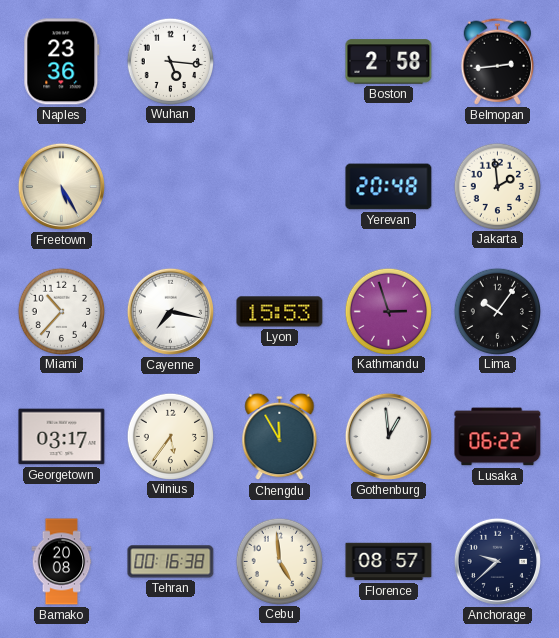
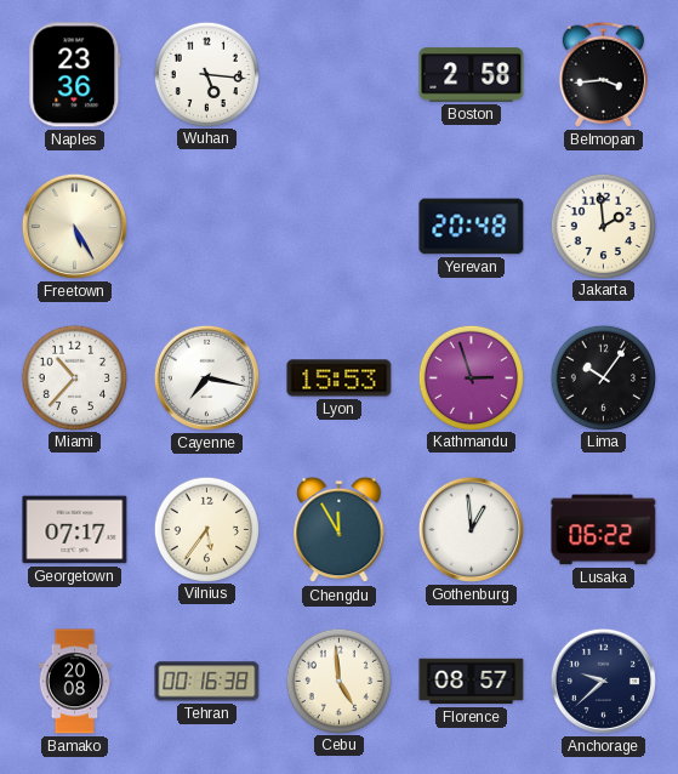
Belmopan: 2:44 -> 3:44 (604, 74)
Georgetown: 03:17 -> 07:17 (75, 530)
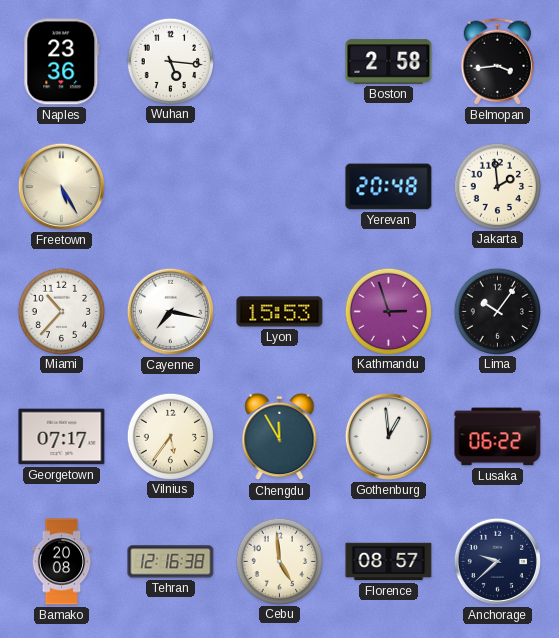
Tehran: 00:16 -> 12:16 (171, 562)
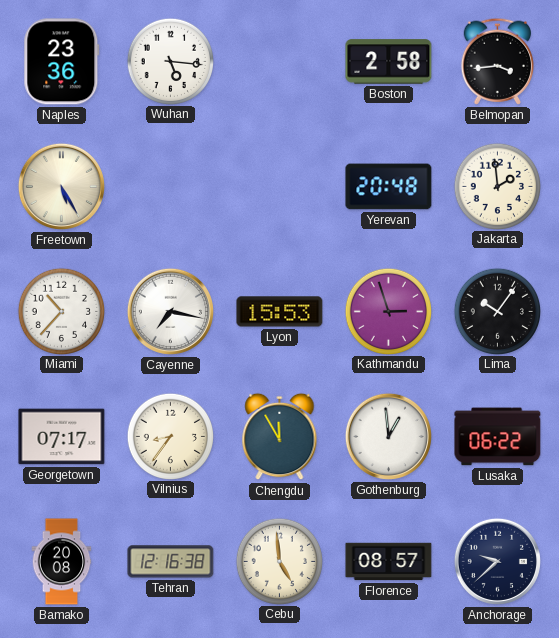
Vilnius: 5:36 -> 8:36 (170, 436)
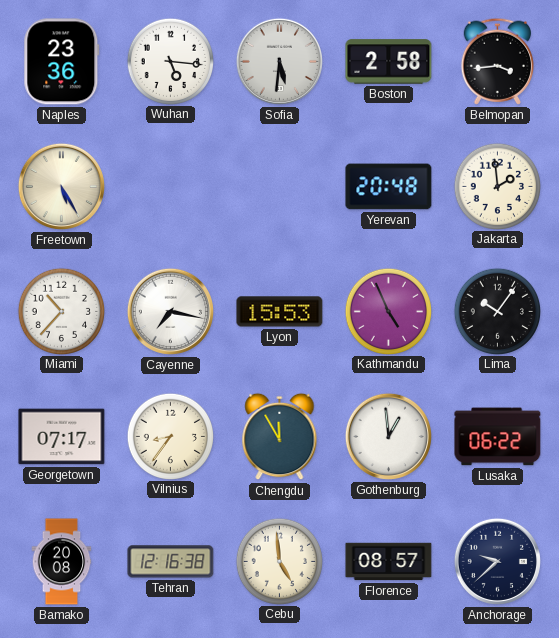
Sofia: none -> 5:31 (279, 61)
Kathmandu: 2:57 -> 4:56 (388, 311)
